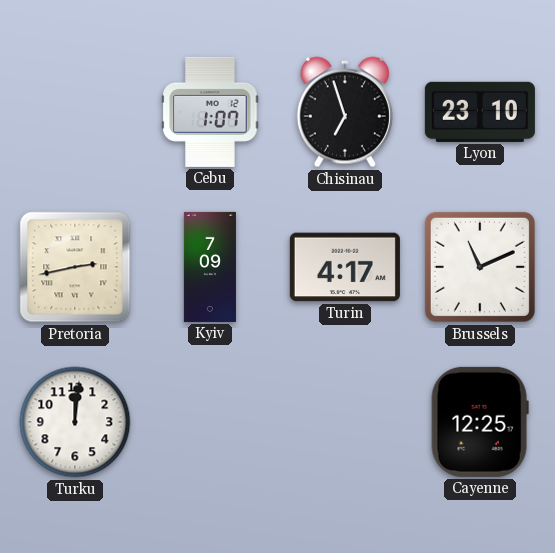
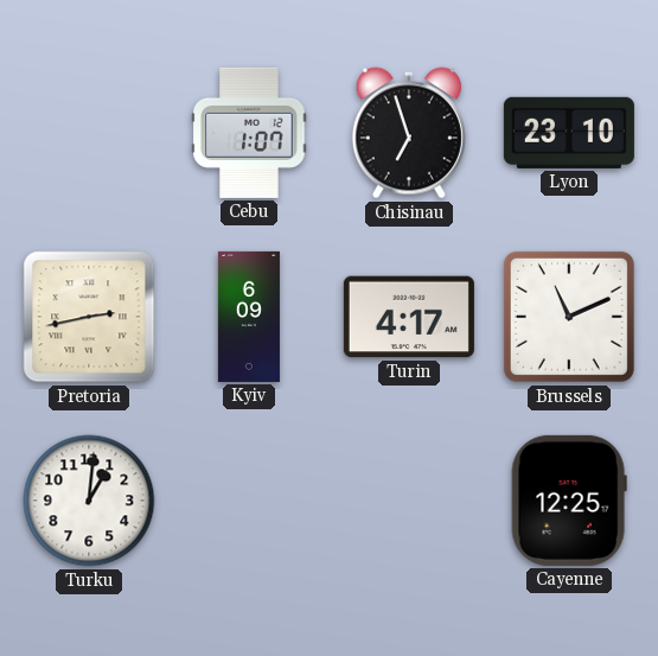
Kyiv: 7:09 -> 6:09 (249, 317)
Turku: 12:01 -> 1:01 (89, 501)
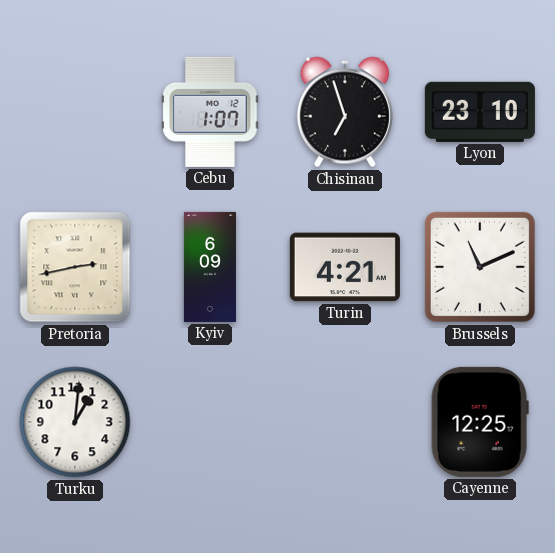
Turin: 4:17 -> 4:21 (345, 267)
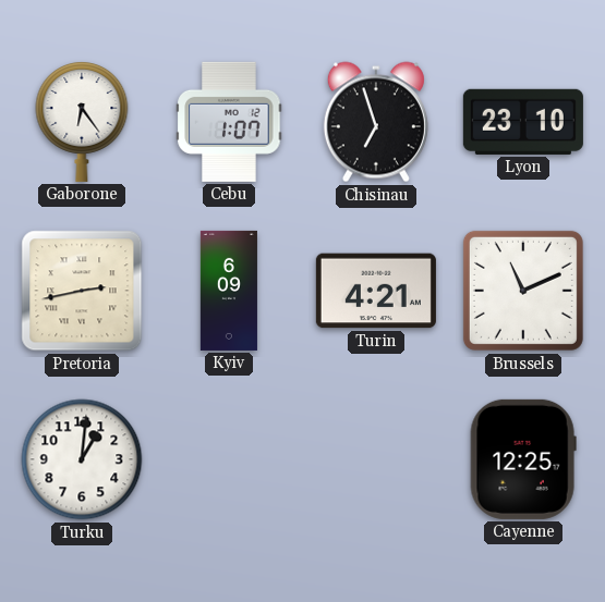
Gaborone: none -> 6:24 (82, 122)
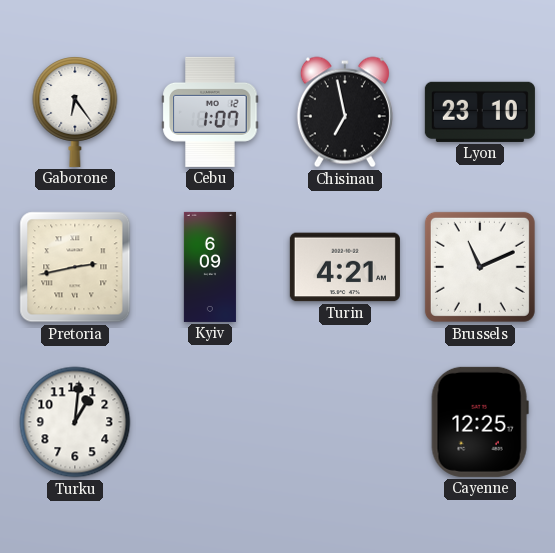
Chisinau: 6:57 -> 6:58 (345, 112)
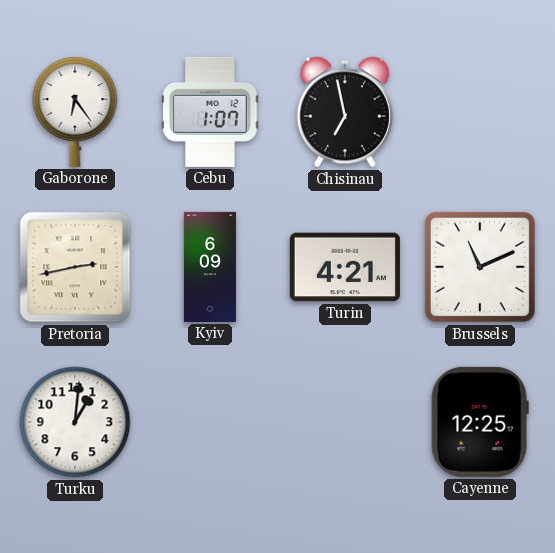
Lyon: 23:10 -> none (480, 112)
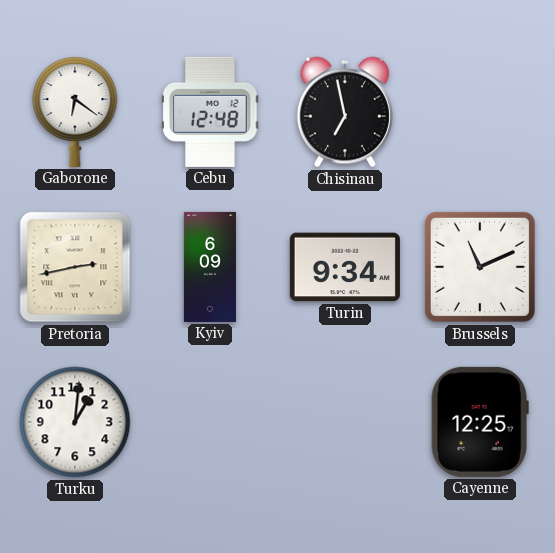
Gaborone: 6:24 -> 6:21 (75, 112)
Cebu: 1:07 -> 12:48 (210, 112)
Turin: 4:21 -> 9:34 (345, 267)
